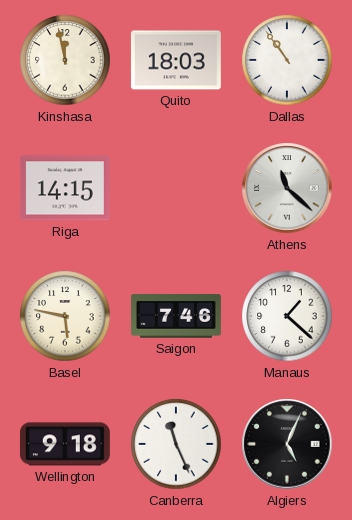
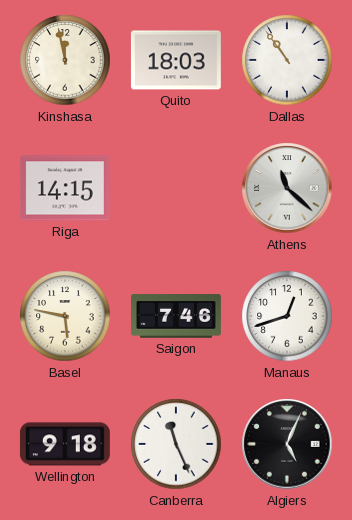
Manaus: 1:22 -> 12:42 (287, 316)
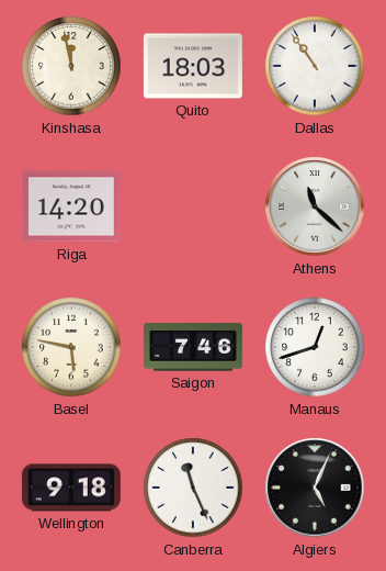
Riga: 14:15 -> 14:20 (71, 206)
